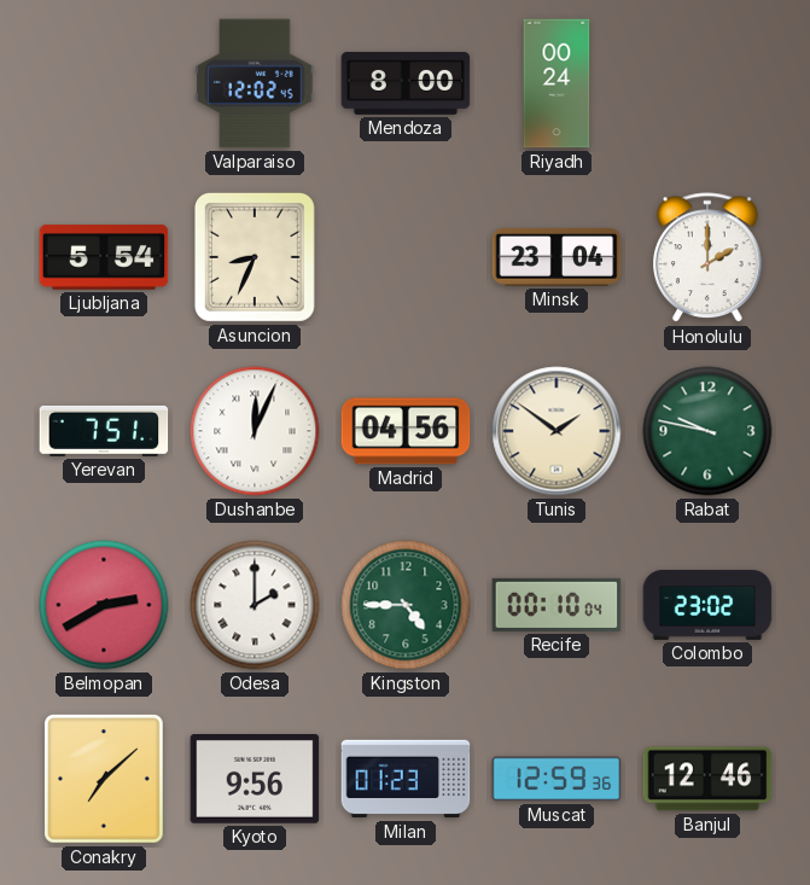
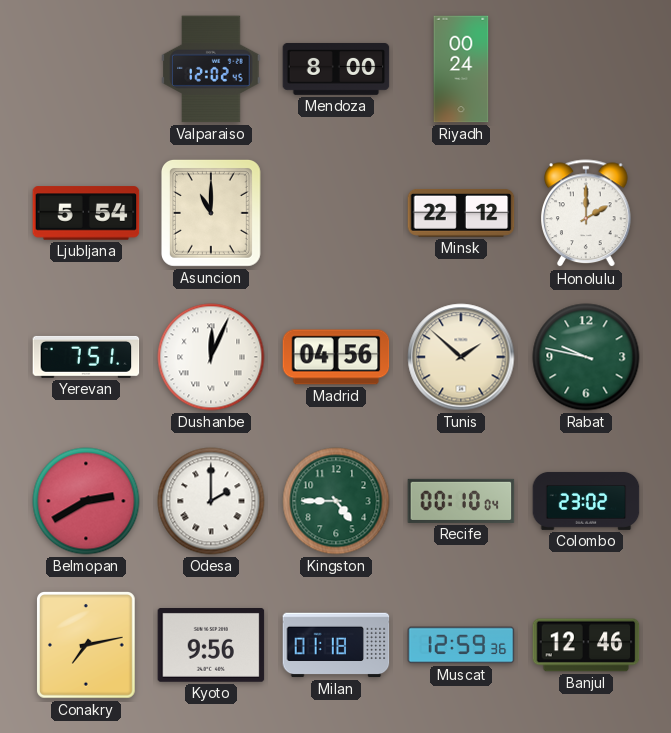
Asuncion: 8:34 -> 11:00 (211, 213)
Minsk: 23:04 -> 22:12 (461, 213)
Tunis: 1:51 -> 1:52 (461, 357)
Conakry: 7:08 -> 7:13 (87, 645)
Milan: 01:23 -> 01:18 (336, 645)
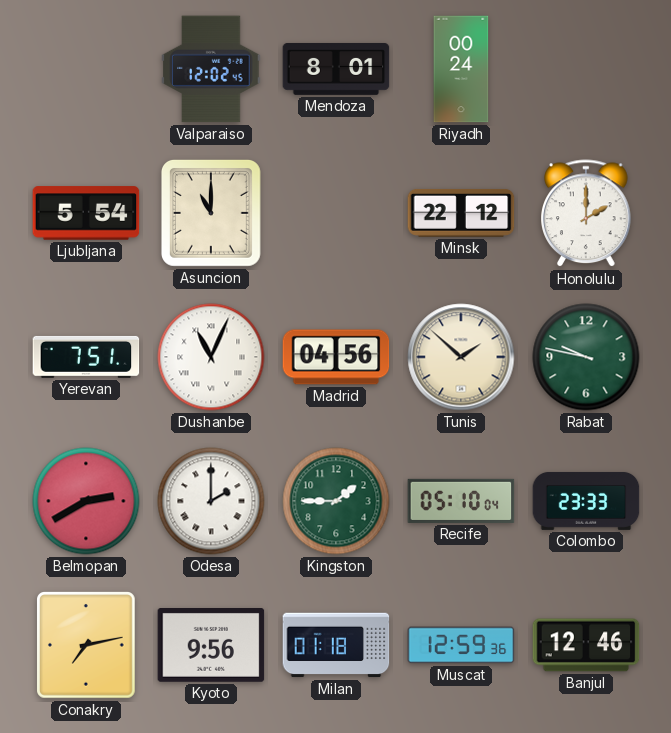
Mendoza: 8:00 -> 8:01 (336, 69)
Dushanbe: 12:04 -> 11:04 (211, 357)
Kingston: 4:45 -> 1:45 (336, 501)
Recife: 00:10 -> 05:10 (461, 501)
Colombo: 23:02 -> 23:33 (586, 501)
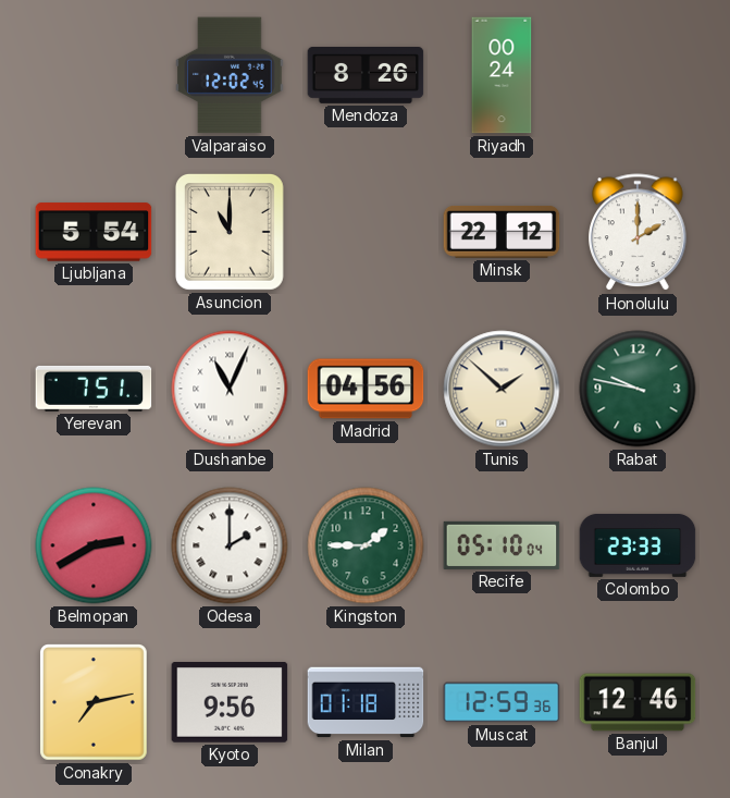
Mendoza: 8:01 -> 8:26 (366, 75)
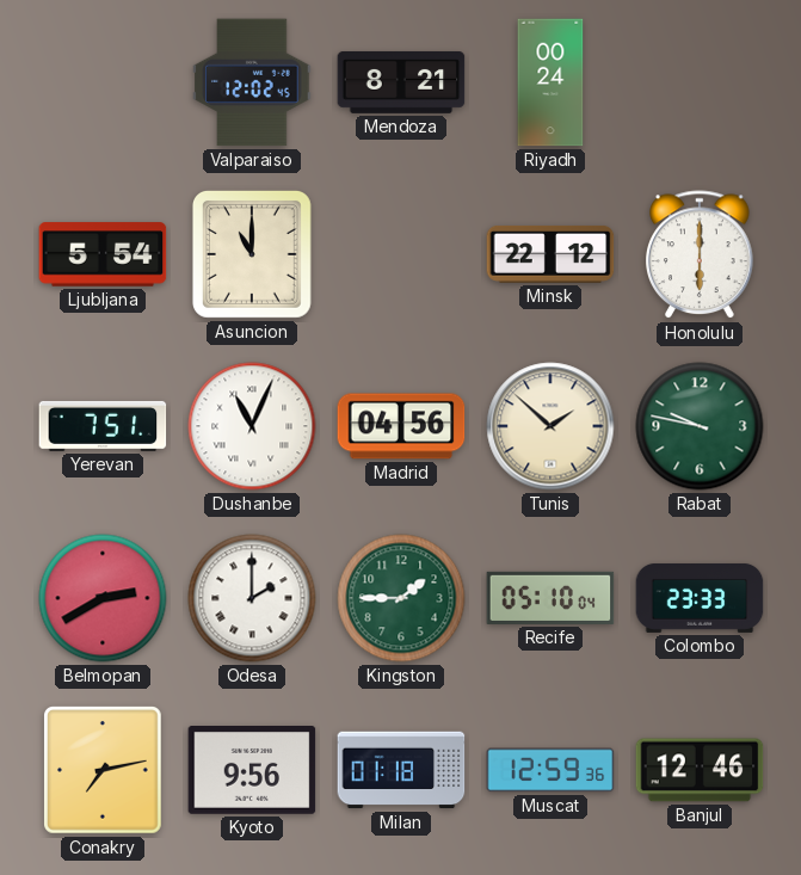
Mendoza: 8:26 -> 8:21 (401, 82)
Honolulu: 2:00 -> 6:00 (701, 255)
